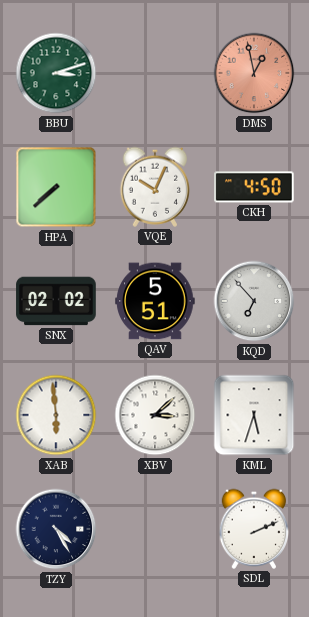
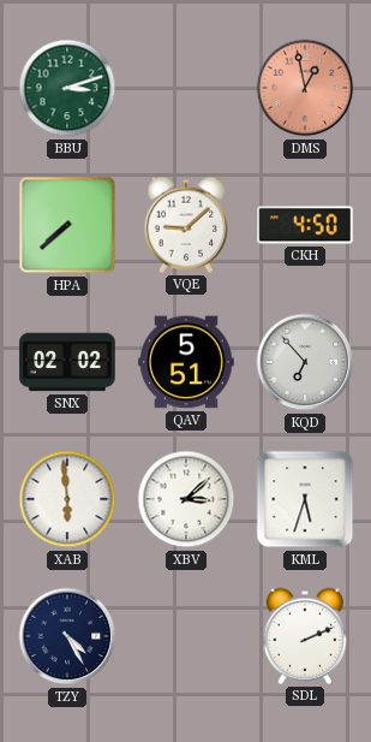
VQE: 10:04 -> 9:08 (186, 225)
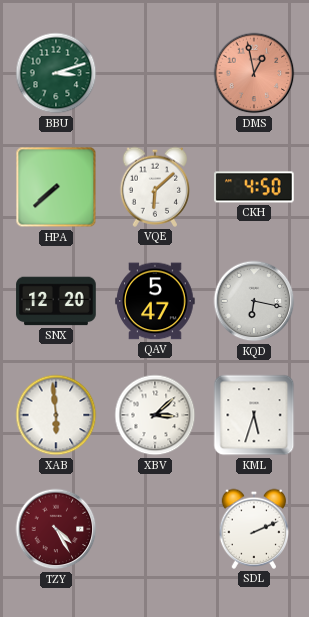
VQE: 9:08 -> 6:08 (155, 187)
SNX: 02:02 -> 12:20 (56, 301)
QAV: 5:51 -> 5:47 (155, 301)
KQD: 6:53 -> 6:17 (254, 301)
TZY dial: navy -> burgundy (56, 529)
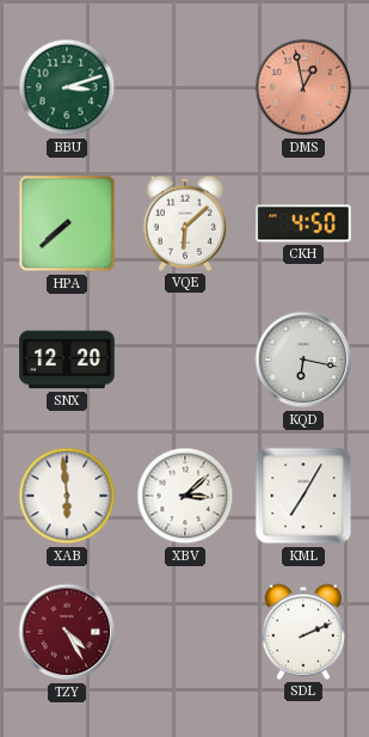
QAV: 5:47 -> none (155, 301)
KML: 5:33 -> 7:05 (303, 496)
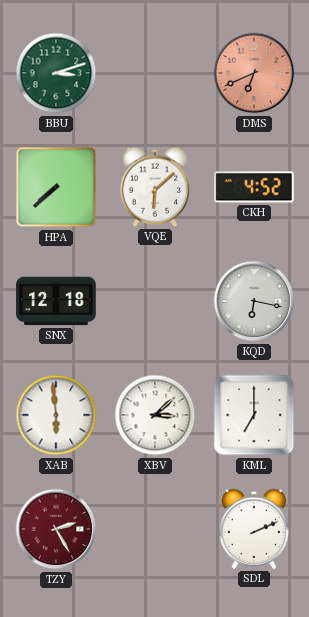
DMS: 12:58 -> 6:41 (254, 73)
CKH: 4:50 -> 4:52 (254, 187)
SNX: 12:20 -> 12:18 (56, 301)
KML: 7:05 -> 7:00 (254, 415)
TZY: 4:25 -> 2:25 (56, 529)
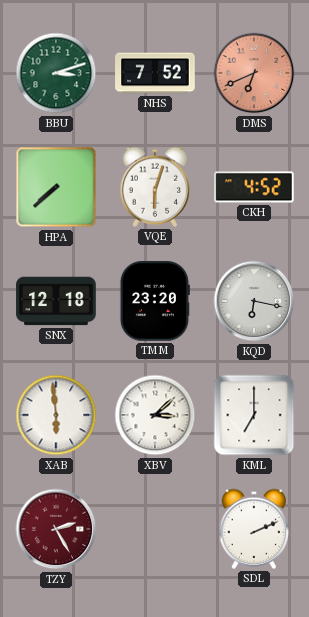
NHS: none -> 7:52 (155, 73)
VQE: 6:08 -> 6:03 (155, 187)
TMM: none -> 23:20 (155, 301)
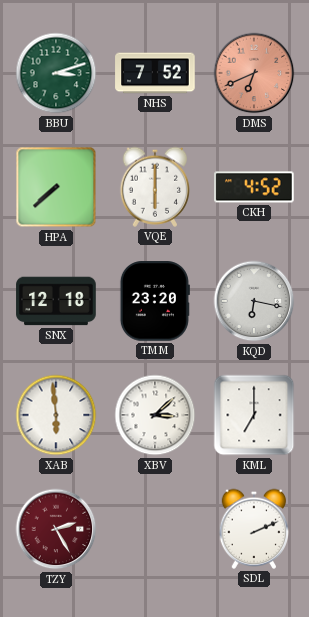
VQE: 6:03 -> 6:00 (155, 187)
